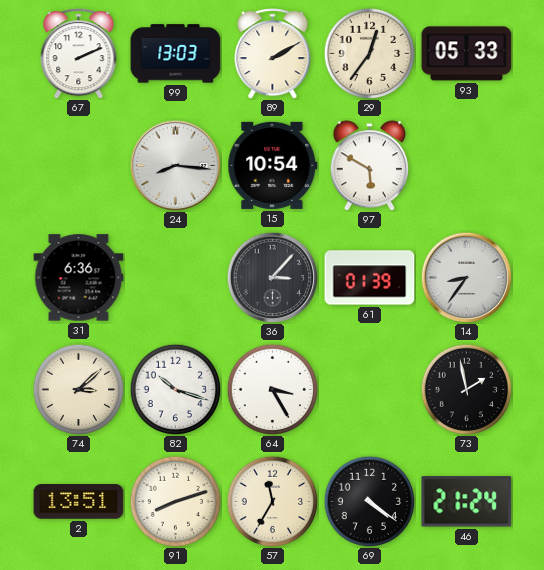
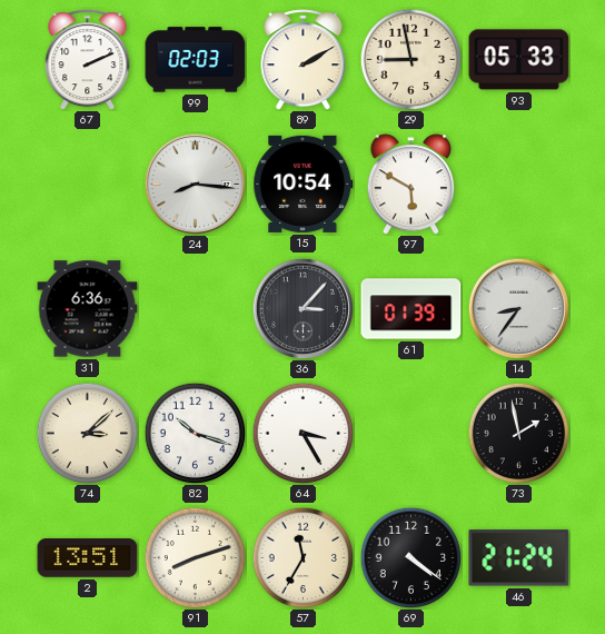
99: 13:03 -> 02:03 (196, 60)
29: 12:36 -> 8:58 (410, 59)
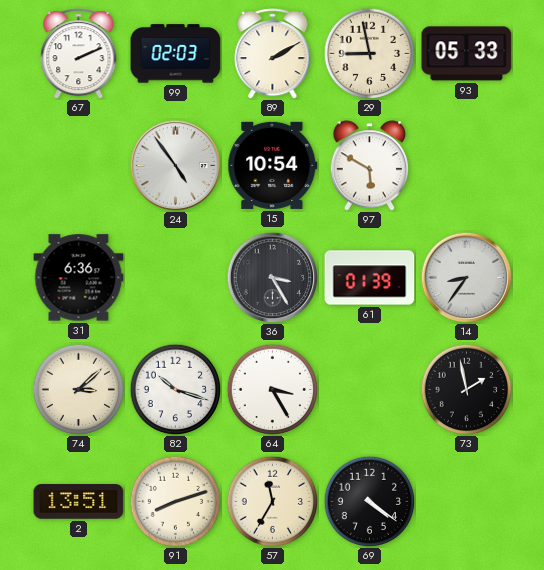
24: 8:16 -> 4:54 (175, 165)
36: 3:07 -> 3:25 (272, 277)
46: 21:24 -> none (519, 558)
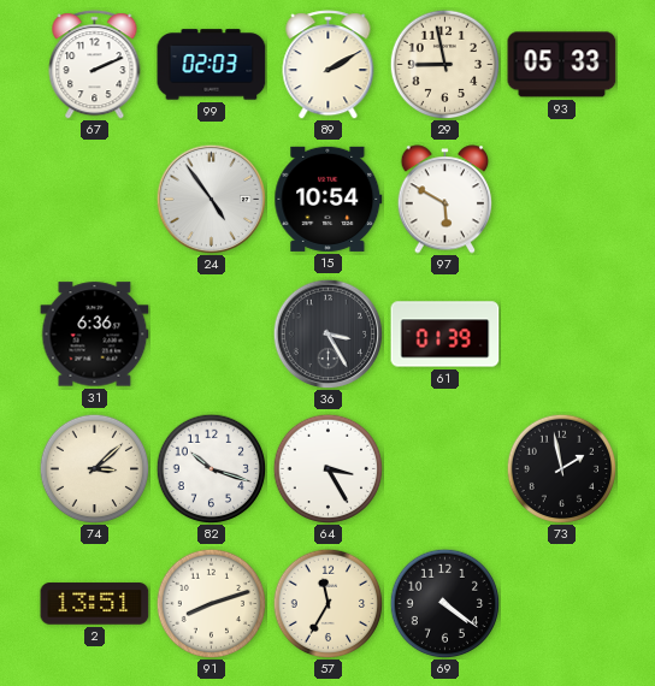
14: 8:36 -> none (466, 277)
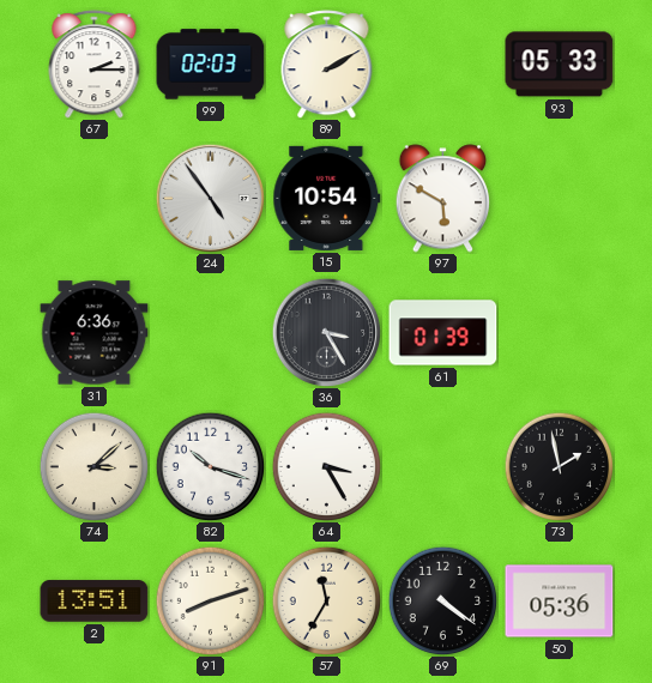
67: 2:11 -> 2:15 (95, 65)
29: 8:58 -> none (444, 64)
50: none -> 05:36 (560, 602)
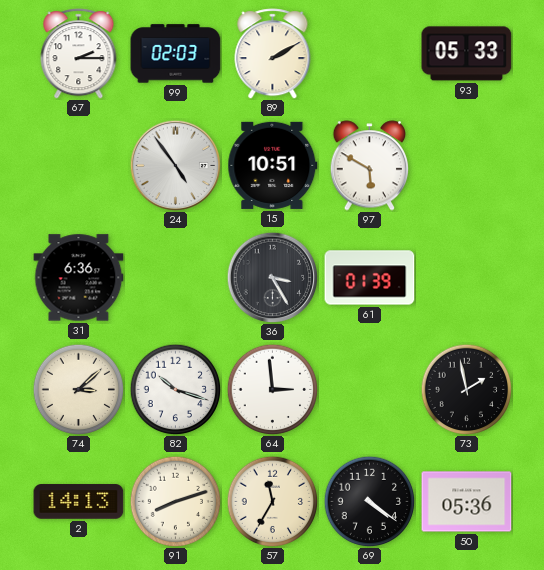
15: 10:54 -> 10:51 (273, 165)
64: 3:25 -> 2:59 (272, 389)
2: 13:51 -> 14:13 (79, 502)
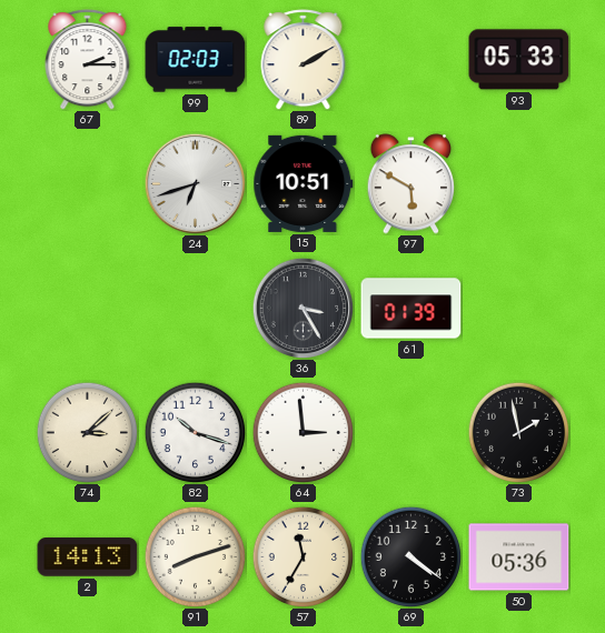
24: 4:54 -> 6:42 (195, 183)
31: 6:36 -> none (79, 278)
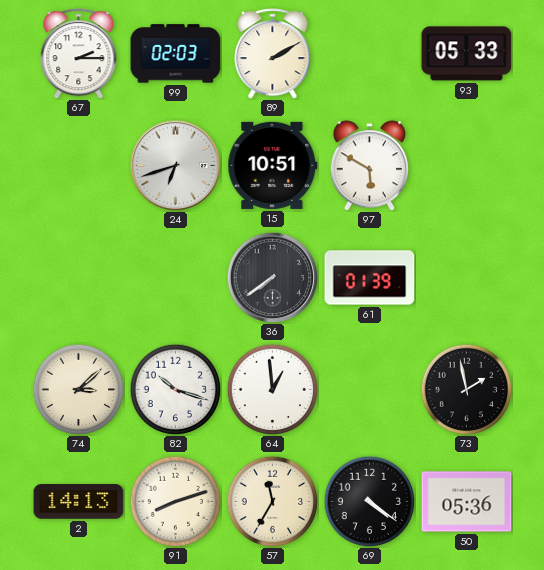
36: 3:25 -> 7:39 (272, 277)
64: 2:59 -> 12:59 (272, 389)
